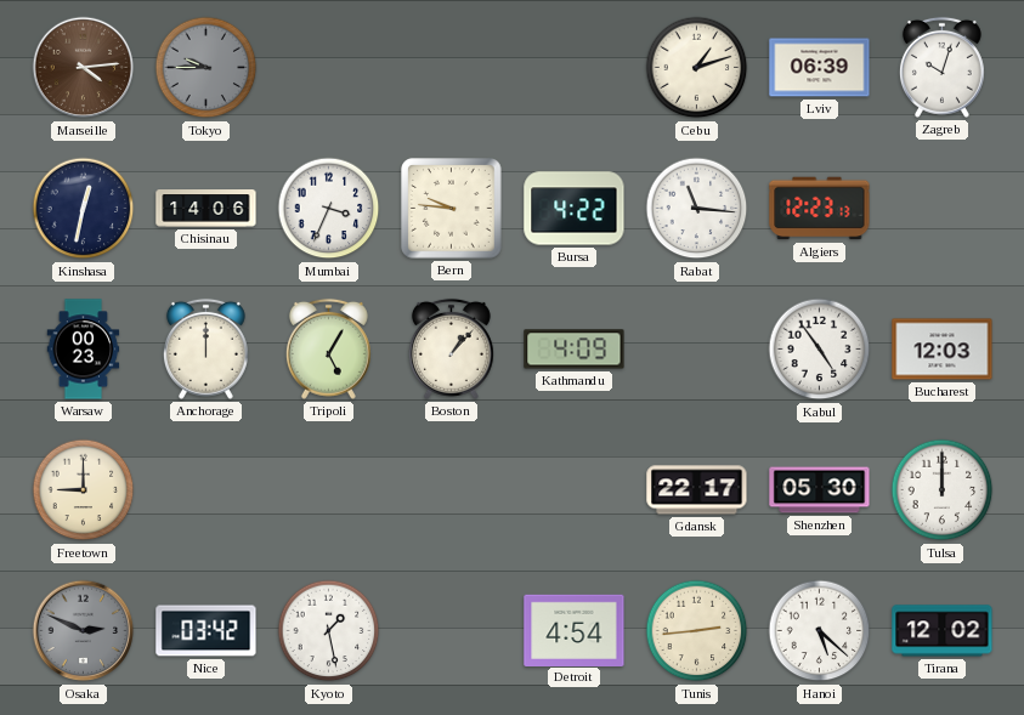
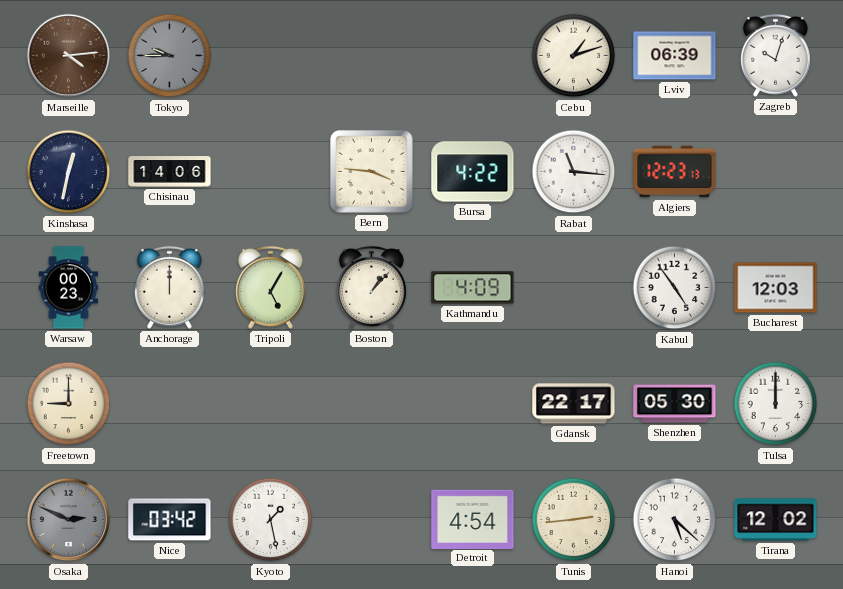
Mumbai: 3:34 -> none (329, 209)
Bern: 9:46 -> 3:46 (372, 172)
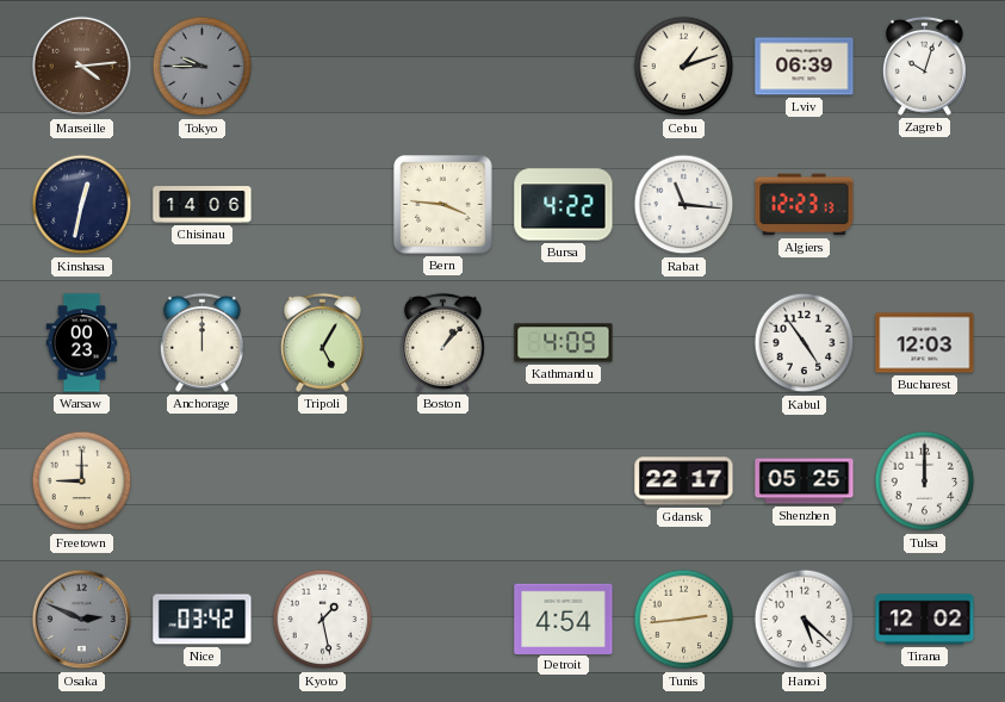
Shenzhen: 05:30 -> 05:25 (805, 482)
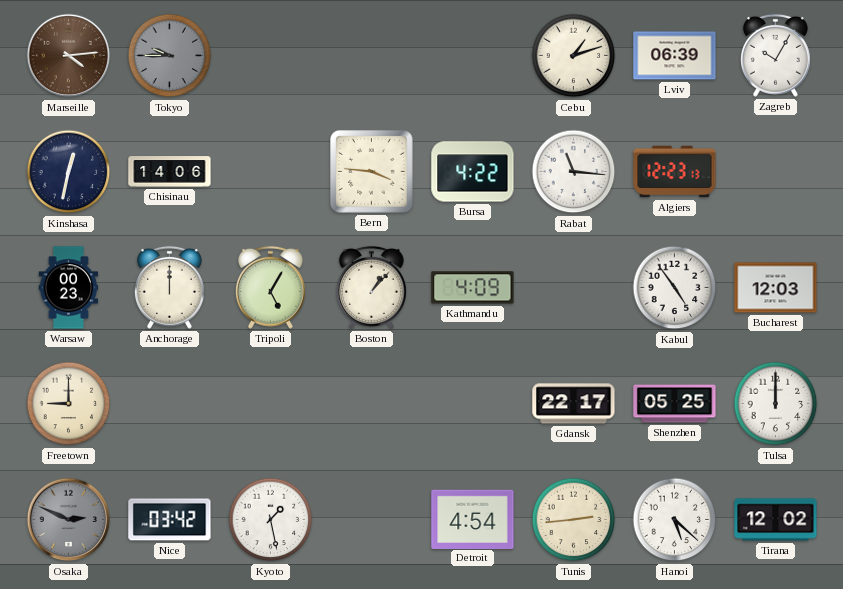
Zagreb: 10:03 -> 10:05 (775, 55)
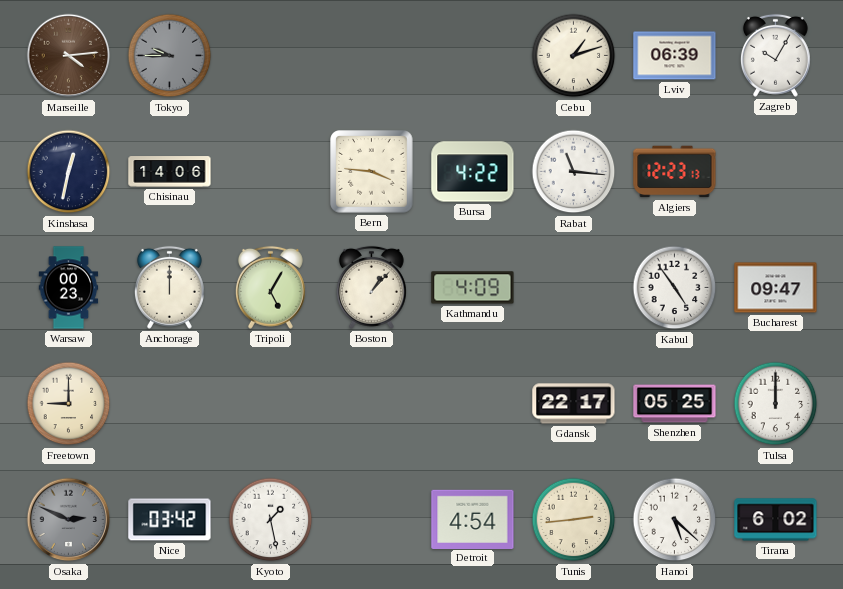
Bucharest: 12:03 -> 09:47 (776, 288)
Tirana: 12:02 -> 6:02 (776, 520)
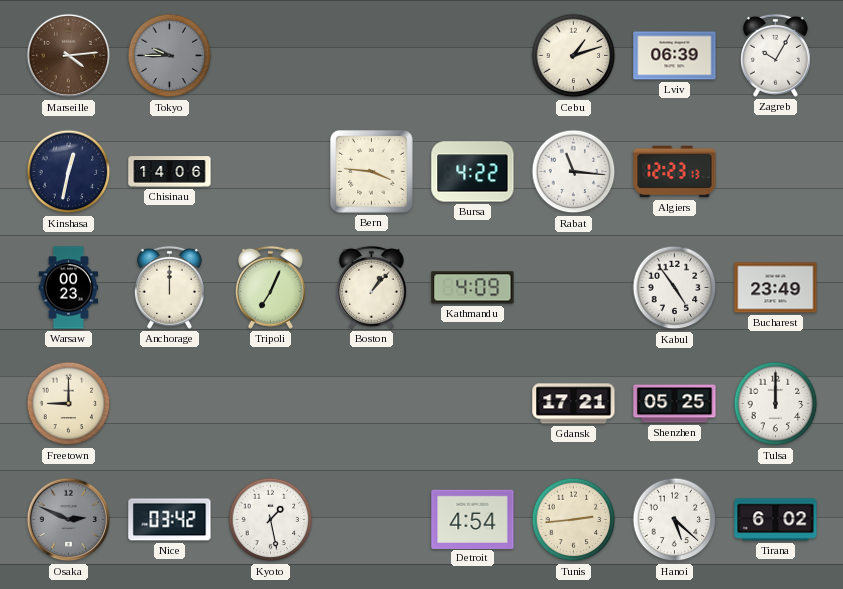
Tripoli: 5:05 -> 7:04 (270, 287)
Bucharest: 09:47 -> 23:49 (776, 288)
Gdansk: 22:17 -> 17:21 (574, 404)
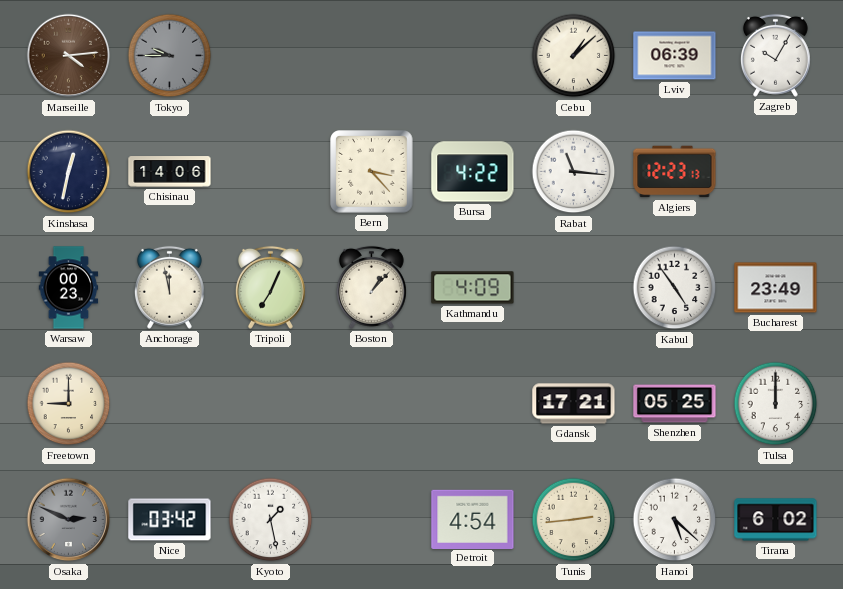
Cebu: 1:12 -> 1:08 (574, 56)
Bern: 3:46 -> 3:23 (372, 172)
Anchorage: 12:00 -> 11:58 (169, 287)
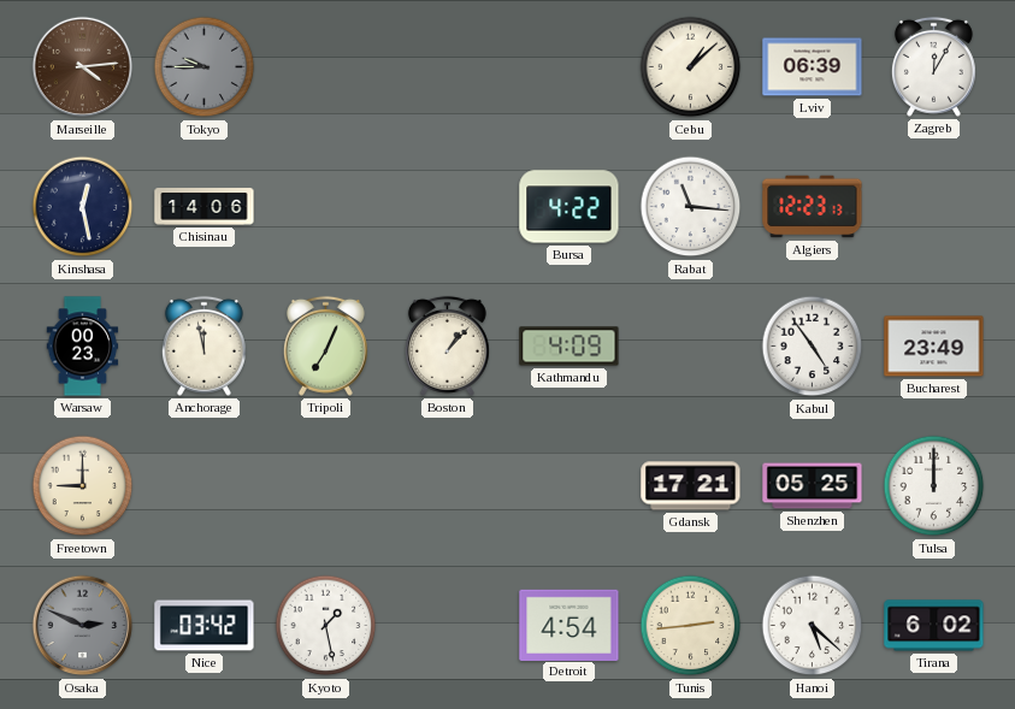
Zagreb: 10:05 -> 12:05 (933, 66)
Kinshasa: 12:32 -> 12:28 (83, 207)
Bern: 3:23 -> none (372, 172)
